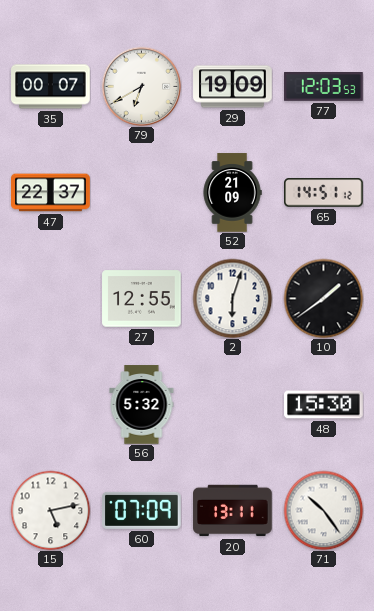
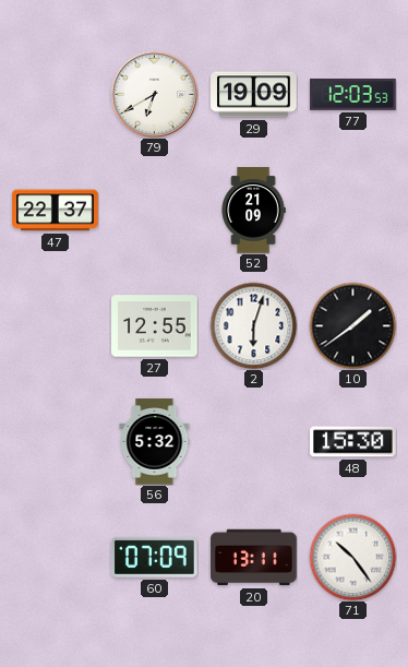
35: 00:07 -> none (51, 87)
65: 14:51 -> none (324, 193)
15: 5:13 -> none (50, 510)
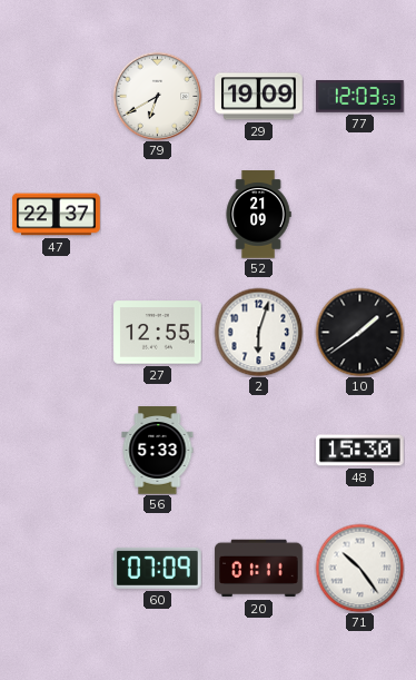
56: 5:32 -> 5:33 (158, 451)
20: 13:11 -> 01:11 (259, 569)
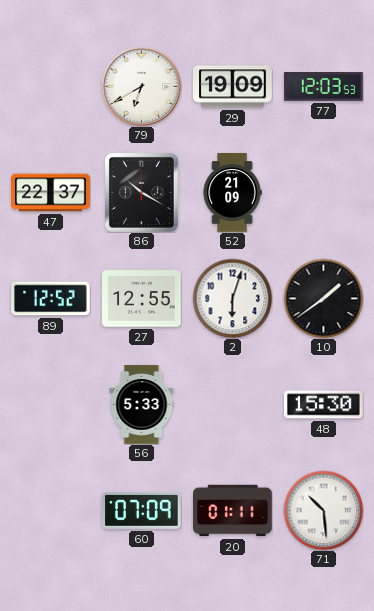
86: none -> 10:20 (141, 192)
89: none -> 12:52 (51, 299)
71: 10:24 -> 10:29 (323, 510)
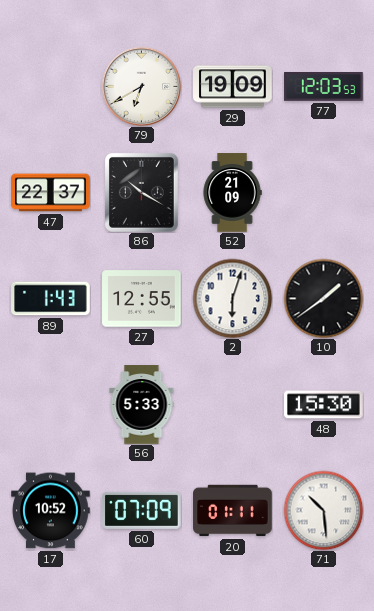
89: 12:52 -> 1:43 (51, 299)
17: none -> 10:52 (51, 511)
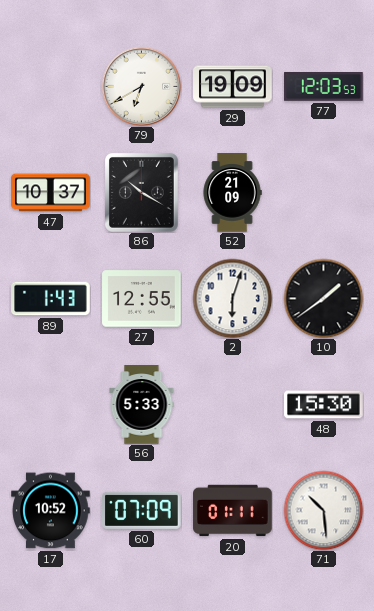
47: 22:37 -> 10:37 (51, 193)
